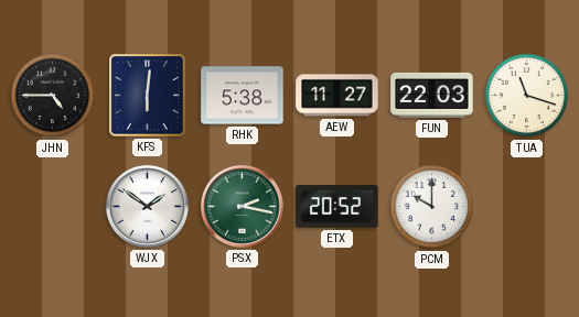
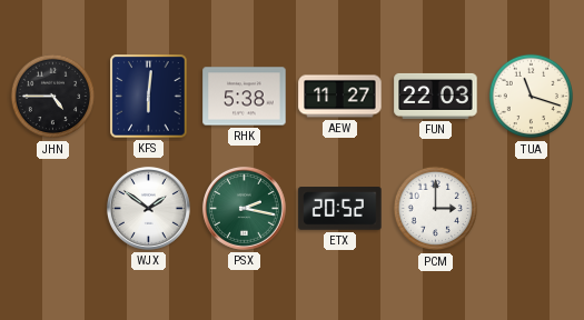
PCM: 10:00 -> 3:00 (436, 209)
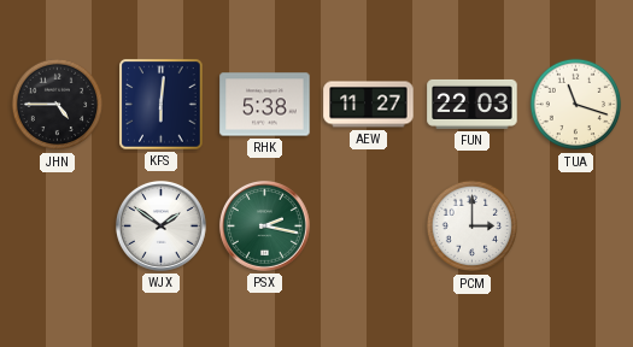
ETX: 20:52 -> none (340, 209)
